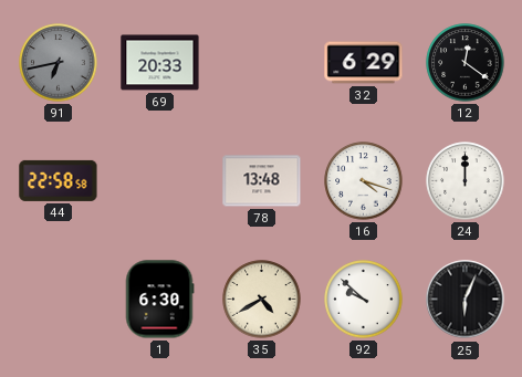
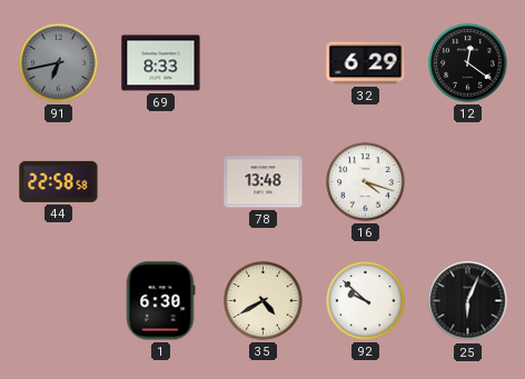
69: 20:33 -> 8:33 (161, 63)
24: 12:00 -> none (466, 181)
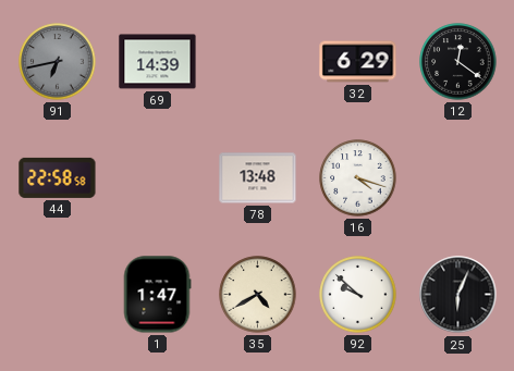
69: 8:33 -> 14:39 (158, 62)
1: 6:30 -> 1:47 (157, 295)
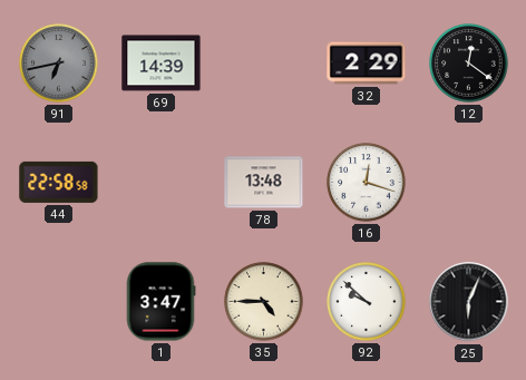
32: 6:29 -> 2:29 (367, 64)
16: 4:18 -> 12:18 (367, 183)
1: 1:47 -> 3:47 (160, 302)
35: 4:40 -> 4:45 (264, 302)
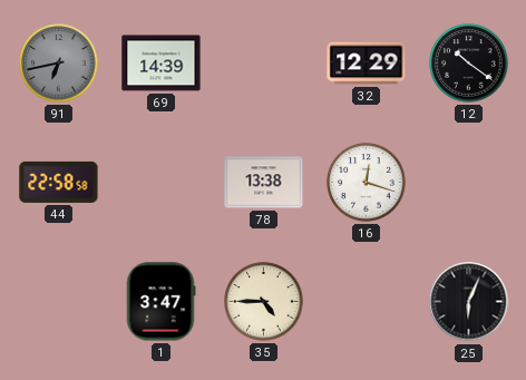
32: 2:29 -> 12:29 (367, 64)
12: 12:21 -> 10:21 (469, 64)
78: 13:48 -> 13:38 (264, 183)
92: 9:52 -> none (367, 302)
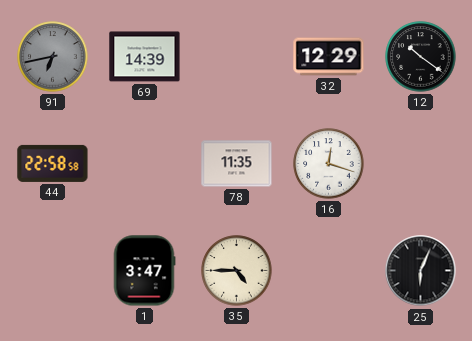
78: 13:38 -> 11:35 (237, 164)
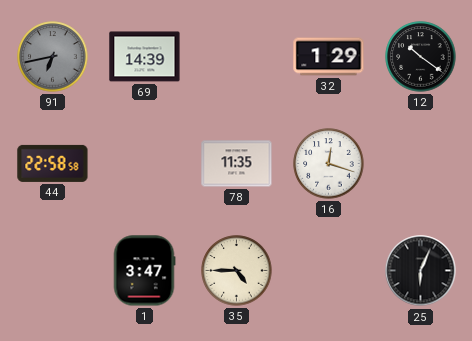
32: 12:29 -> 1:29 (329, 57)
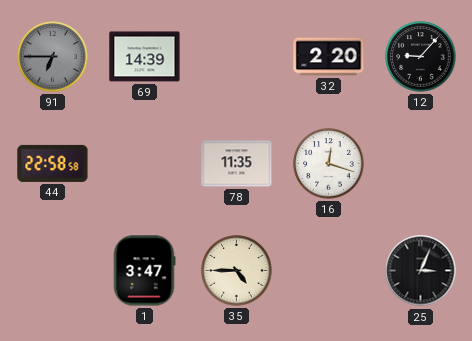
91: 6:43 -> 6:45 (53, 57)
32: 1:29 -> 2:20 (329, 57)
12: 10:21 -> 9:07 (421, 57)
25: 6:04 -> 3:04 (421, 271)
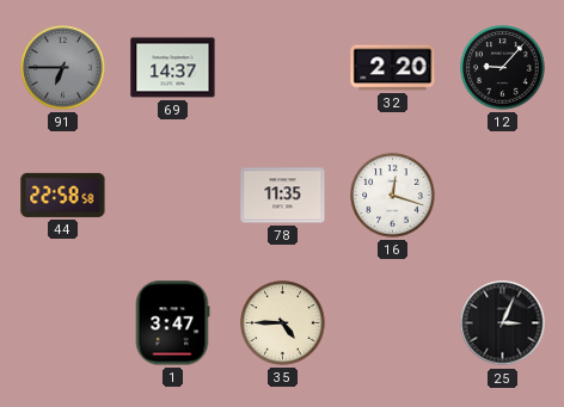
69: 14:39 -> 14:37 (173, 68)
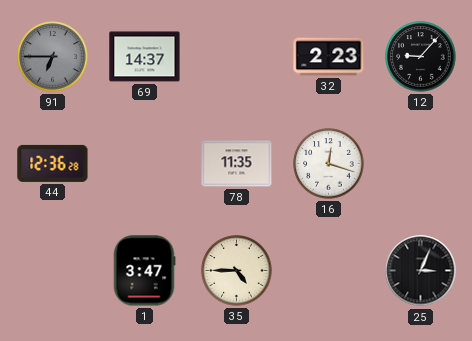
32: 2:20 -> 2:23 (329, 57)
44: 22:58 -> 12:36 (53, 163)
